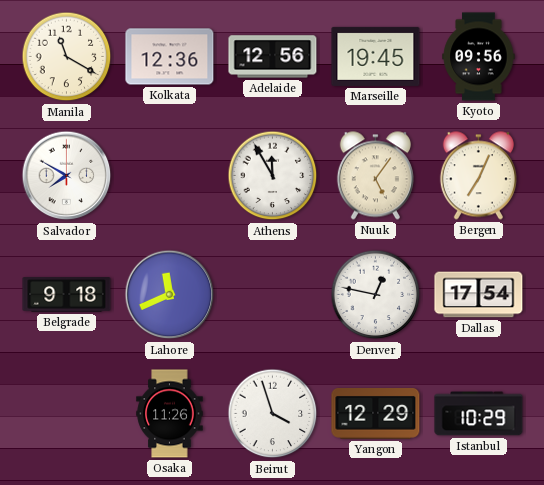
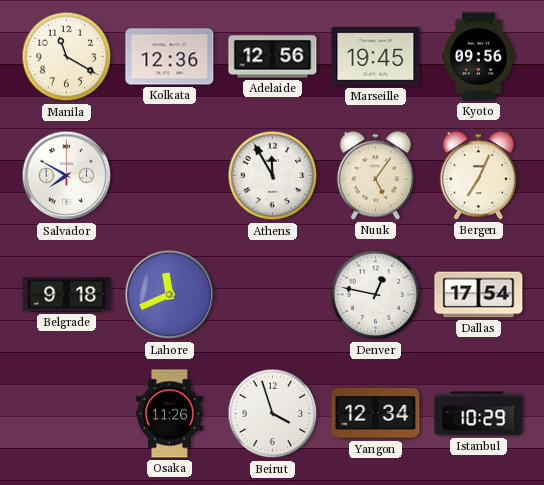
Yangon: 12:29 -> 12:34 (376, 414)
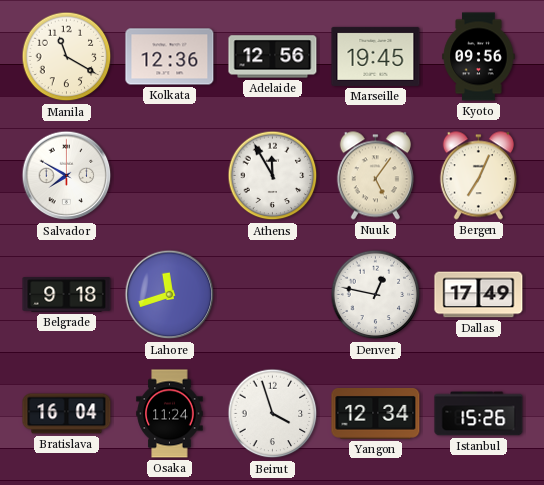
Lahore: 11:41 -> 11:42 (170, 295)
Dallas: 17:54 -> 17:49 (479, 295)
Bratislava: none -> 16:04 (67, 414)
Osaka: 11:26 -> 11:24 (170, 414)
Istanbul: 10:29 -> 15:26 (479, 414)
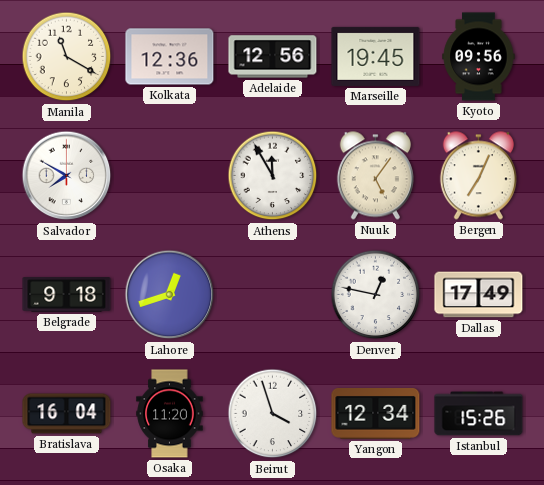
Lahore: 11:42 -> 12:42 (170, 295)
Osaka: 11:24 -> 11:20 (170, 414)
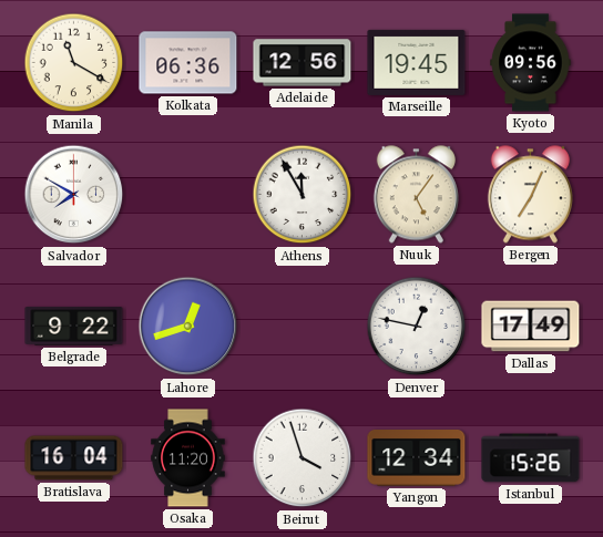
Kolkata: 12:36 -> 06:36 (188, 63)
Belgrade: 9:18 -> 9:22 (74, 327)
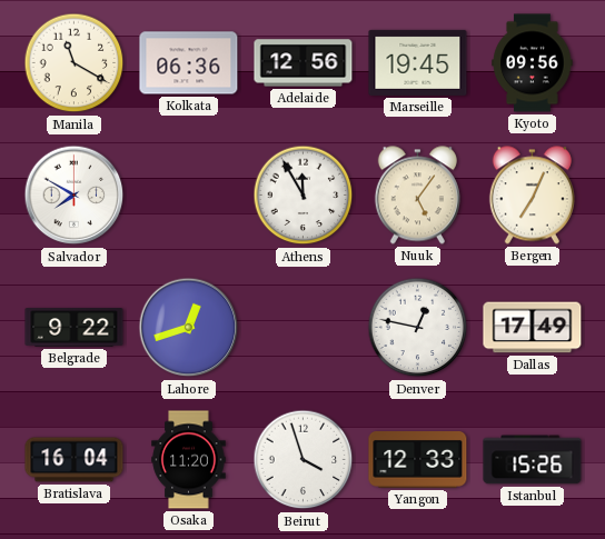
Yangon: 12:34 -> 12:33 (418, 460)
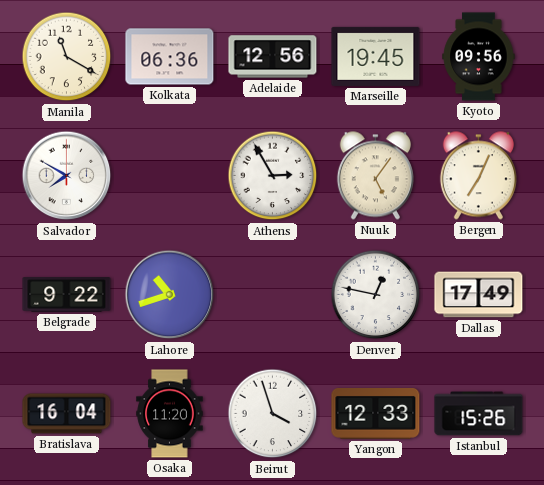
Athens: 11:55 -> 2:55 (273, 176)
Lahore: 12:42 -> 10:42 (170, 295)
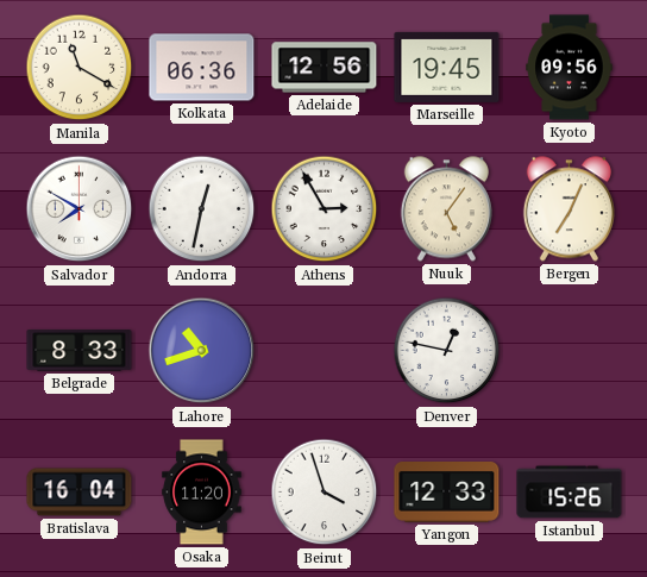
Andorra: none -> 12:32 (202, 209)
Belgrade: 9:22 -> 8:33 (80, 351)
Dallas: 17:49 -> none (479, 295)
